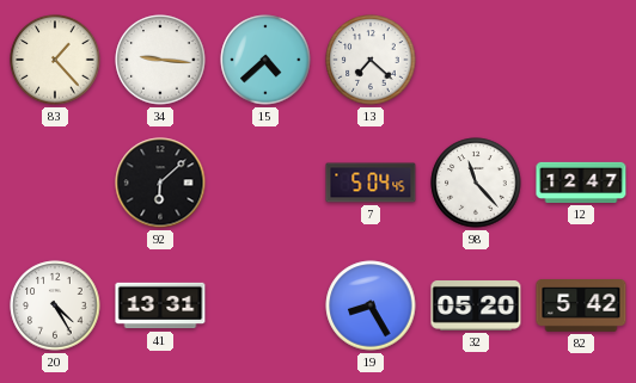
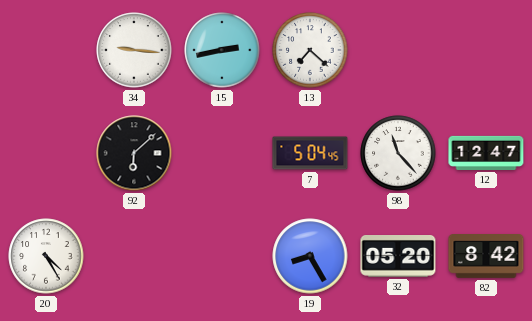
83: 1:23 -> none (55, 60)
15: 4:38 -> 2:43 (222, 50)
41: 13:31 -> none (160, 305)
82: 5:42 -> 8:42 (486, 256)
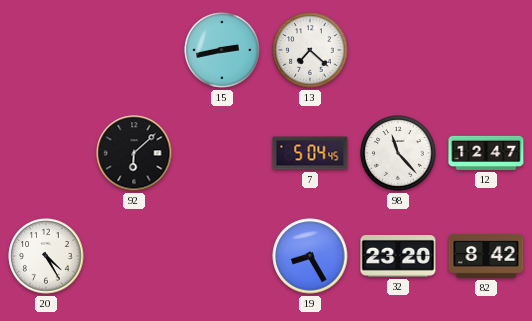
34: 9:16 -> none (134, 50)
32: 05:20 -> 23:20 (398, 257)
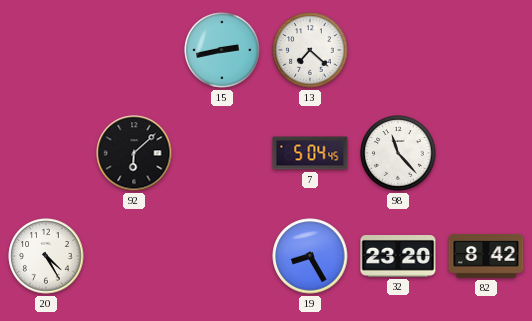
12: 12:47 -> none (486, 153)
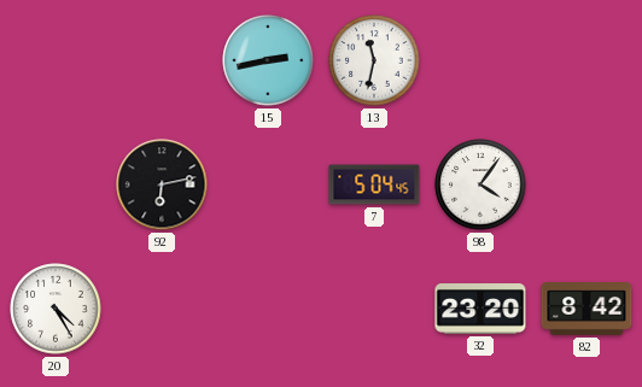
13: 7:22 -> 11:32 (374, 60)
92: 6:08 -> 6:13 (162, 184)
98: 11:23 -> 4:06 (480, 184)
19: 8:25 -> none (310, 256)
